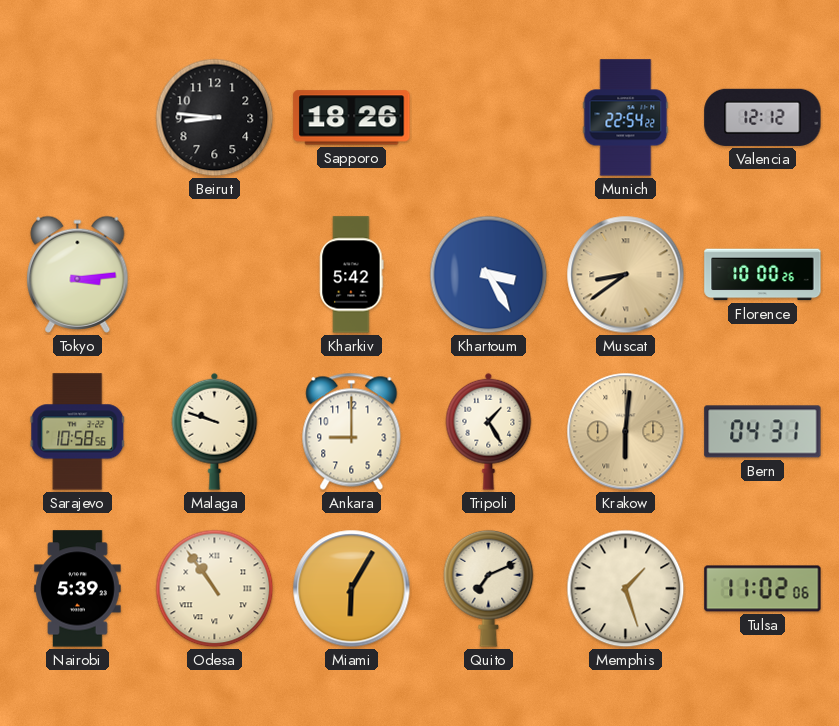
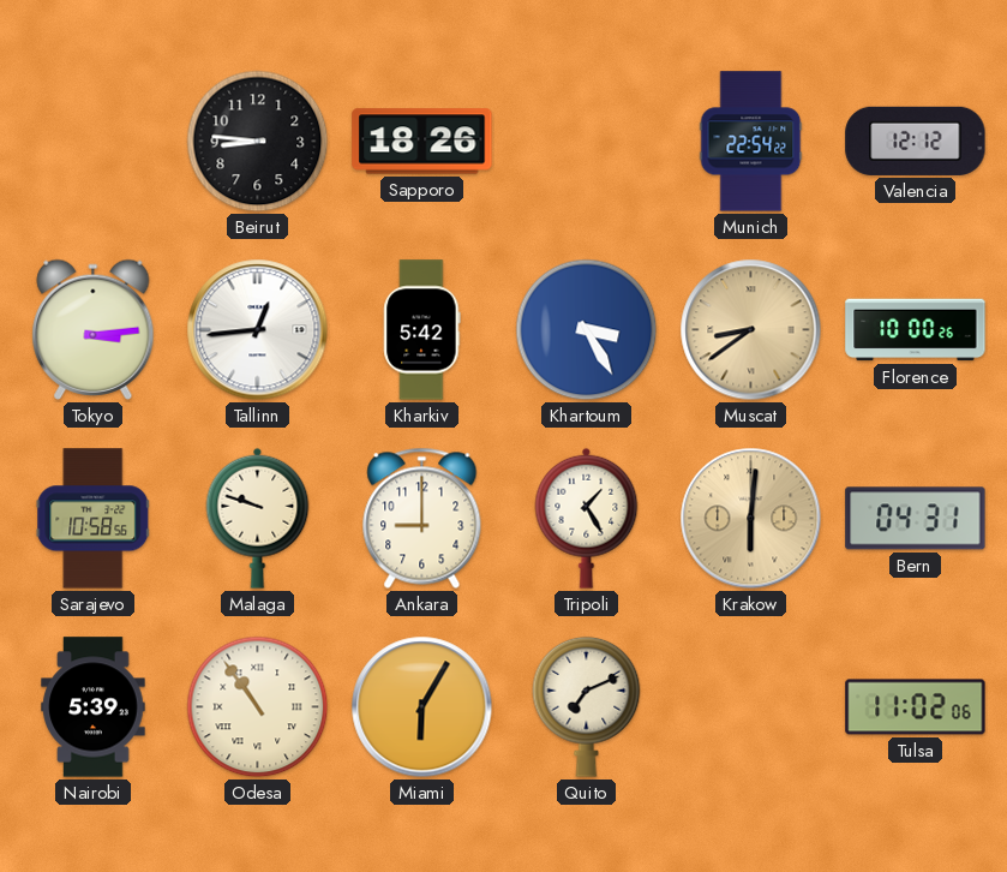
Tallinn: none -> 12:44 (258, 330)
Memphis: 1:27 -> none (626, 589)
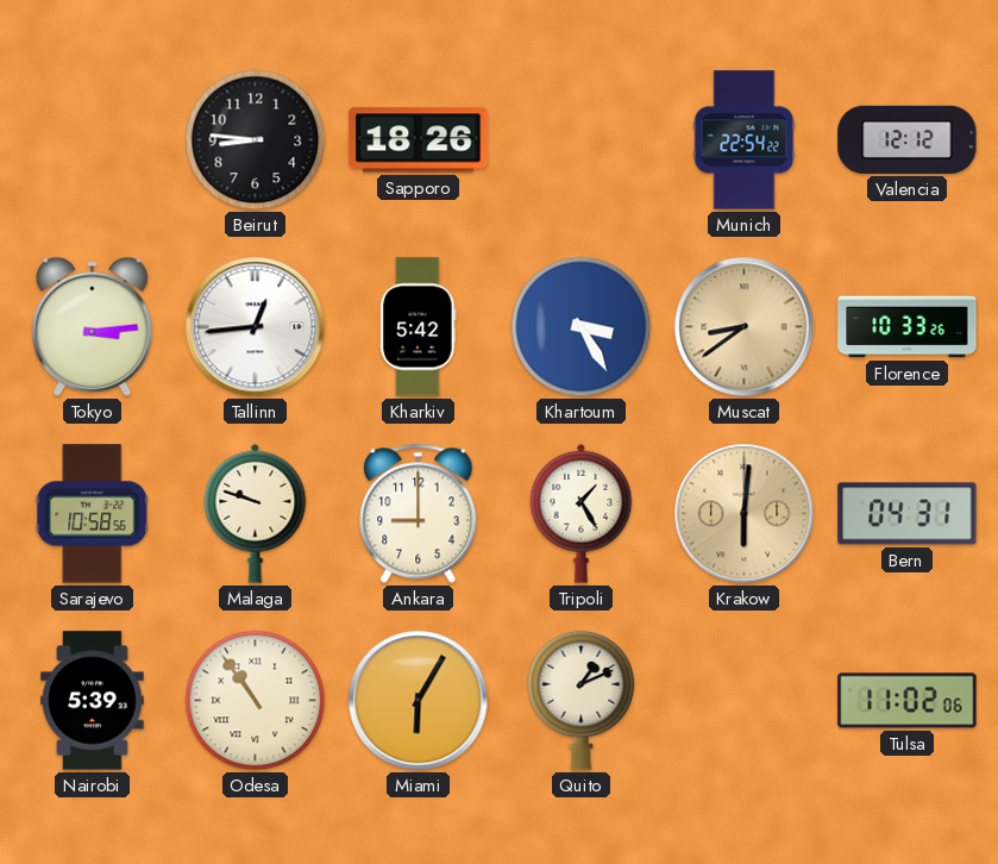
Florence: 10:00 -> 10:33 (908, 327)
Quito: 7:11 -> 1:11 (582, 700)
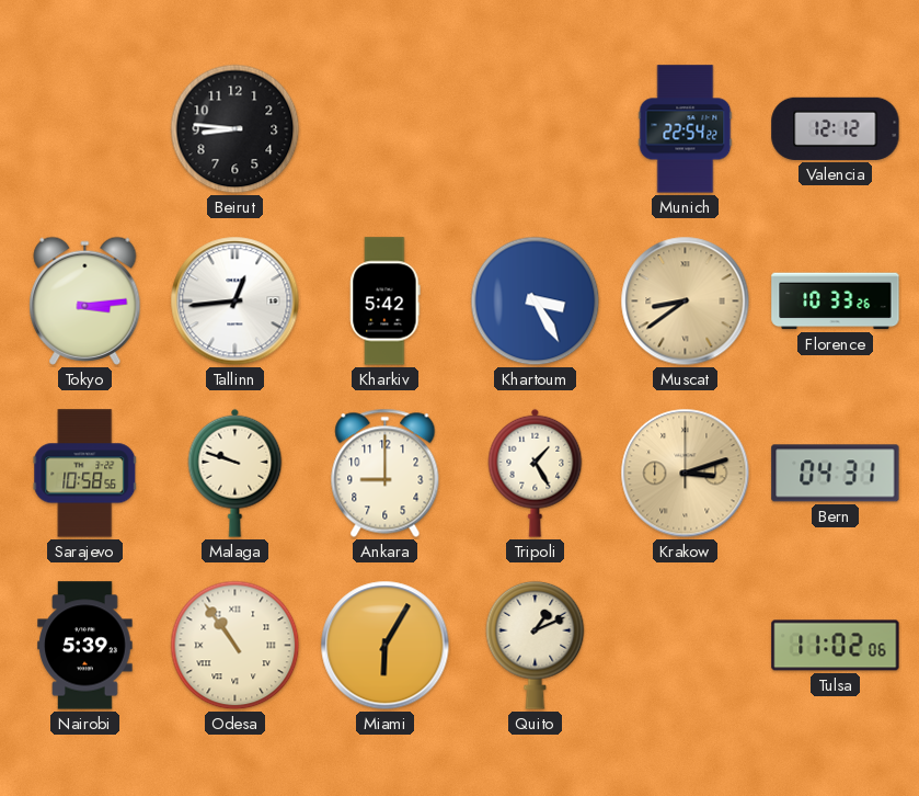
Sapporo: 18:26 -> none (419, 140)
Krakow: 6:01 -> 3:12 (686, 474)
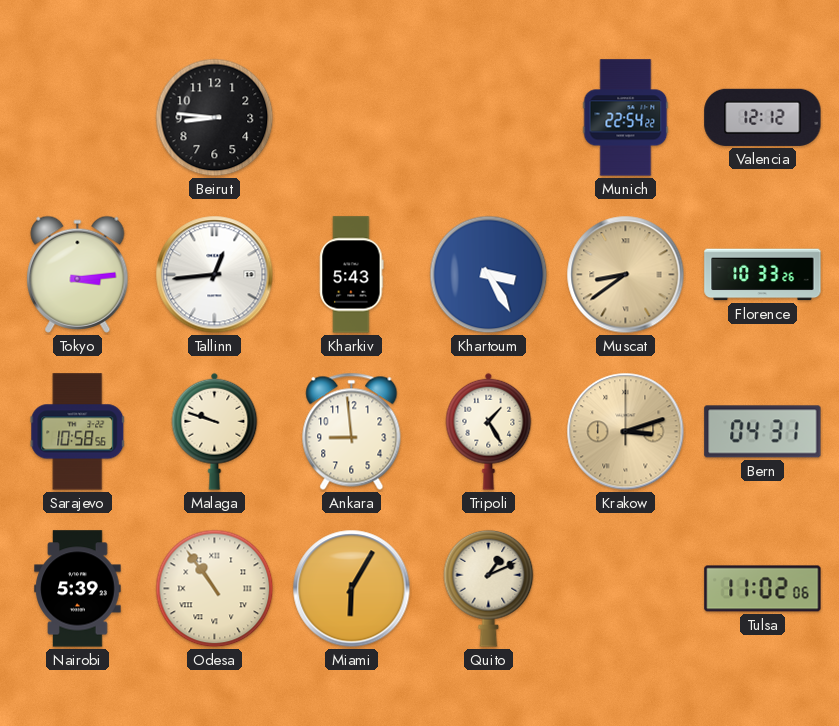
Kharkiv: 5:42 -> 5:43 (352, 275)
Ankara: 9:00 -> 8:59 (352, 431)
